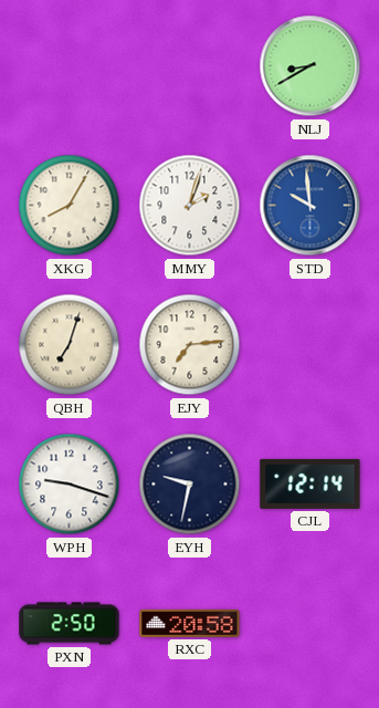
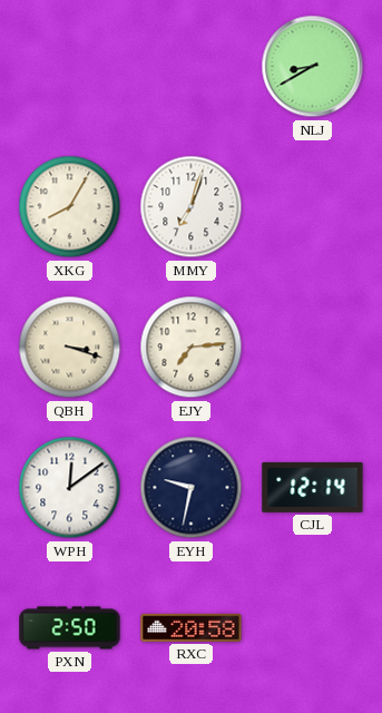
MMY: 2:03 -> 7:03 (192, 207)
STD: 9:59 -> none (310, 206)
QBH: 7:03 -> 3:18 (70, 348)
WPH: 9:18 -> 12:09 (70, 488)
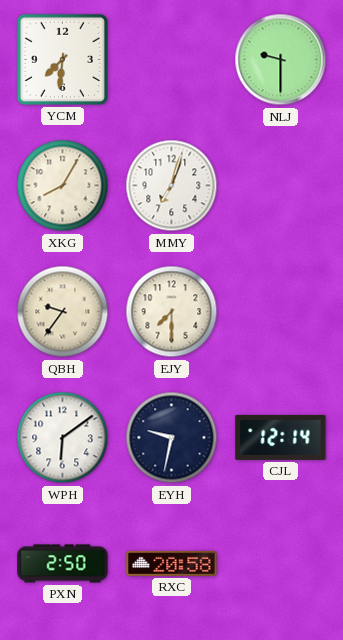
YCM: none -> 7:31 (62, 59)
NLJ: 8:40 -> 9:30 (281, 60)
QBH: 3:18 -> 9:36 (63, 312)
EJY: 7:14 -> 7:30 (172, 312)
WPH: 12:09 -> 6:09 (63, 438)
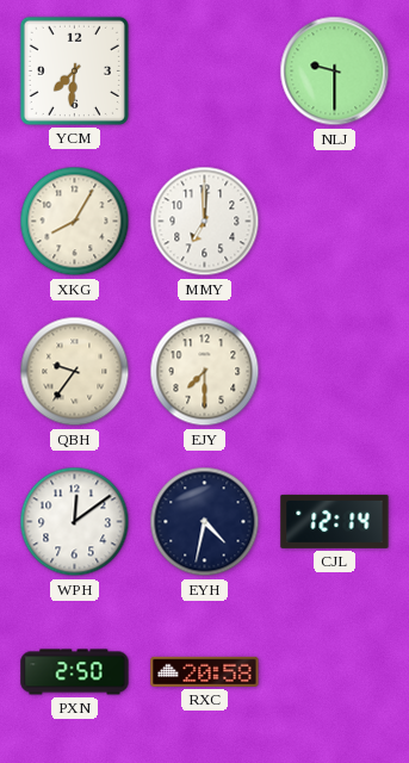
MMY: 7:03 -> 7:00 (205, 222)
WPH: 6:09 -> 12:09 (75, 522)
EYH: 9:32 -> 4:32 (205, 522)
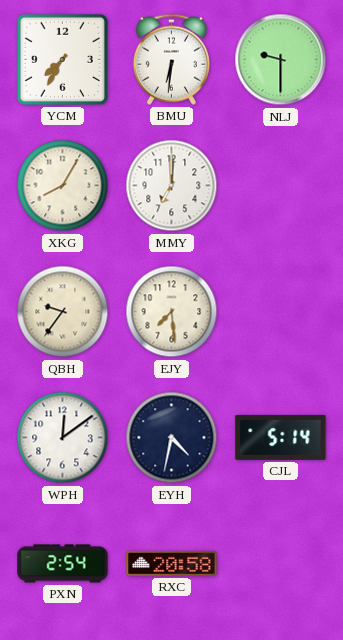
YCM: 7:31 -> 7:35 (62, 59)
BMU: none -> 6:31 (171, 59)
EJY: 7:30 -> 7:29 (172, 312)
CJL: 12:14 -> 5:14 (281, 437)
PXN: 2:50 -> 2:54 (63, 564)
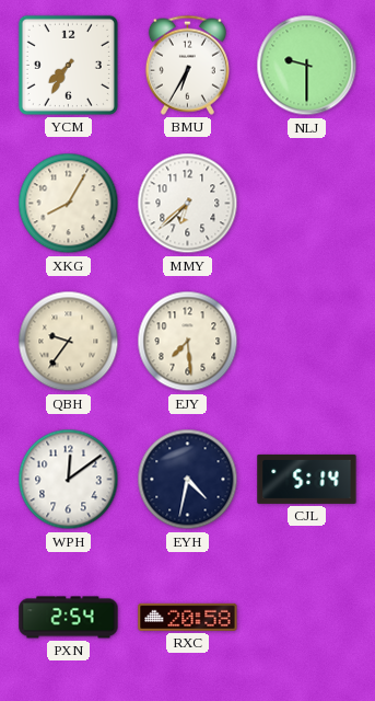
BMU: 6:31 -> 6:35 (187, 65)
MMY: 7:00 -> 6:38 (188, 204)
